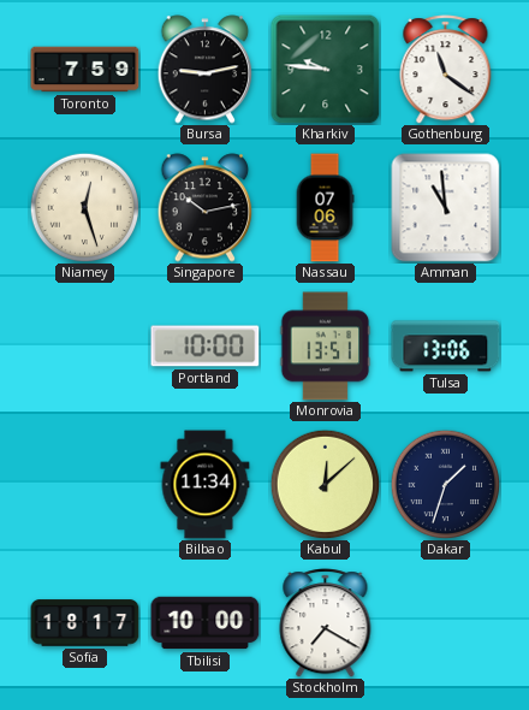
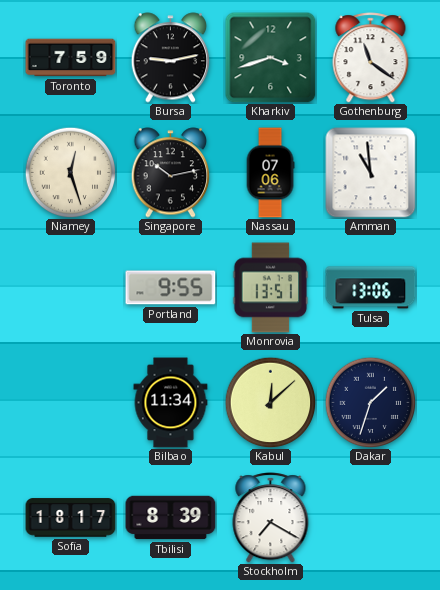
Kharkiv: 9:46 -> 3:42 (271, 58)
Portland: 10:00 -> 9:55 (171, 288)
Tbilisi: 10:00 -> 8:39 (171, 518)
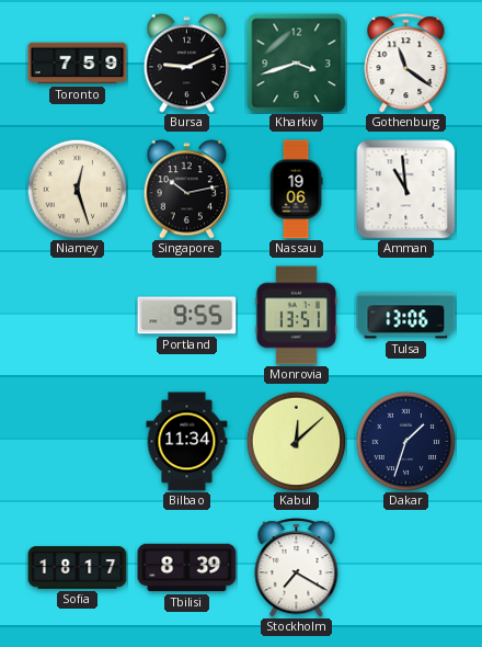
Bursa: 9:13 -> 9:11 (187, 64)
Nassau: 07:06 -> 19:06 (296, 190)
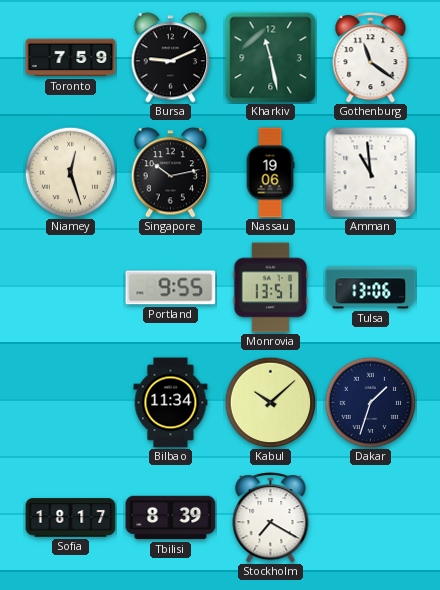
Kharkiv: 3:42 -> 11:28 (271, 58)
Kabul: 12:08 -> 10:08 (270, 402)
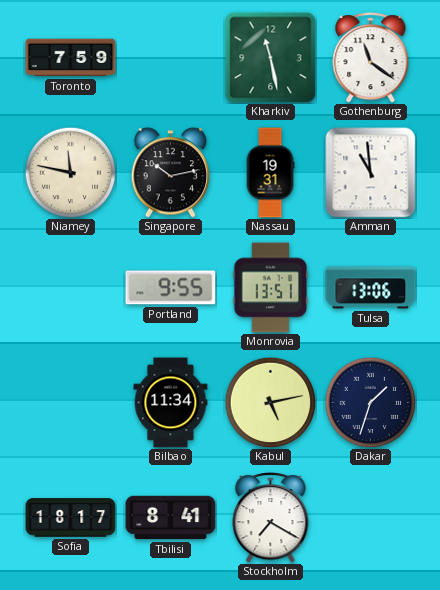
Bursa: 9:11 -> none (171, 58)
Niamey: 12:27 -> 11:47 (70, 172)
Nassau: 19:06 -> 19:31 (270, 173)
Kabul: 10:08 -> 5:13 (270, 402)
Tbilisi: 8:39 -> 8:41 (171, 518)
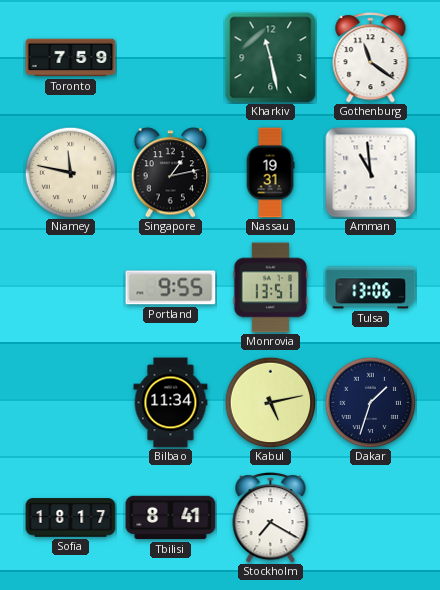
Singapore: 10:13 -> 1:13 (171, 173)
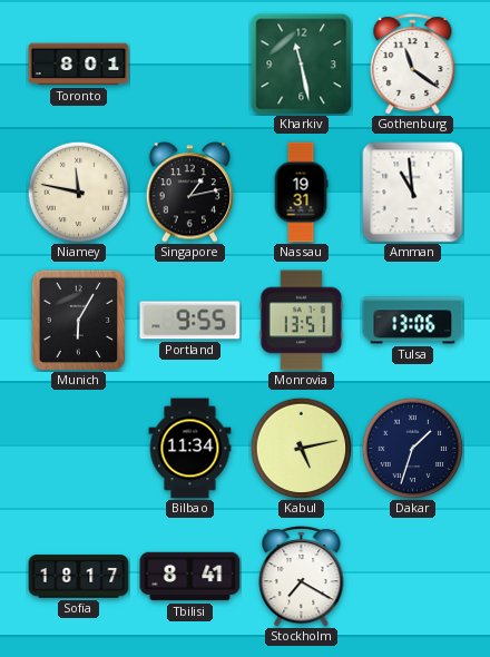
Toronto: 7:59 -> 8:01 (79, 65)
Munich: none -> 6:05 (79, 320)
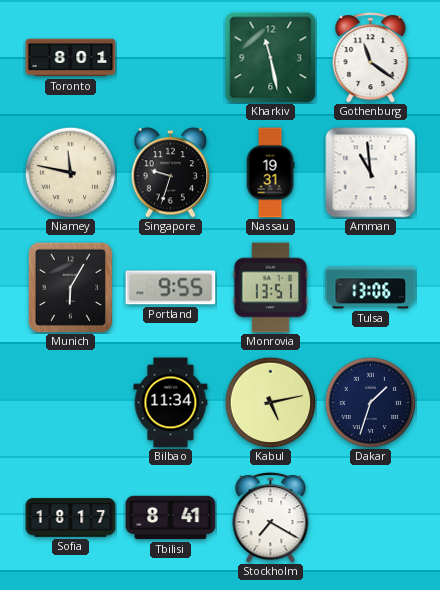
Singapore: 1:13 -> 9:33 (171, 173)
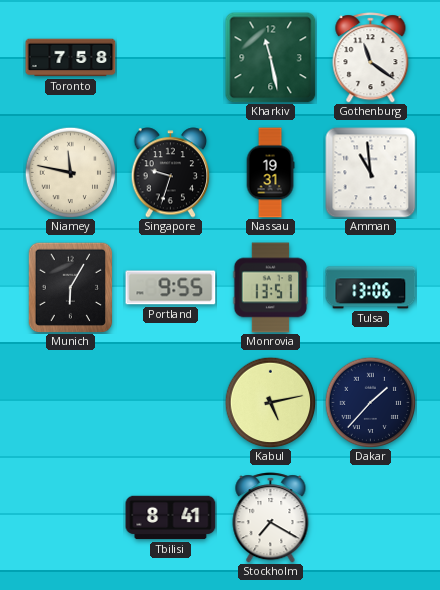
Toronto: 8:01 -> 7:58 (71, 58)
Bilbao: 11:34 -> none (171, 403)
Dakar: 1:33 -> 1:37 (370, 402)
Sofia: 18:17 -> none (71, 518)
